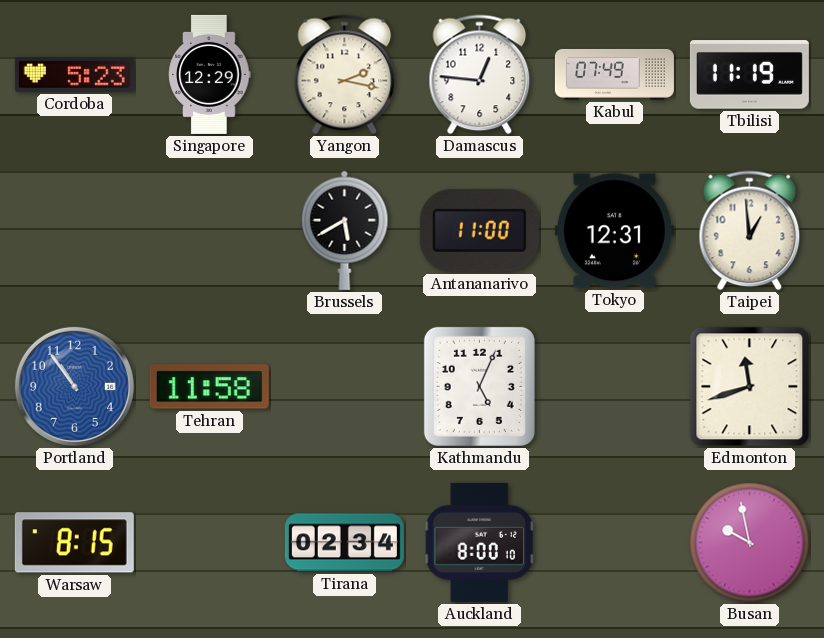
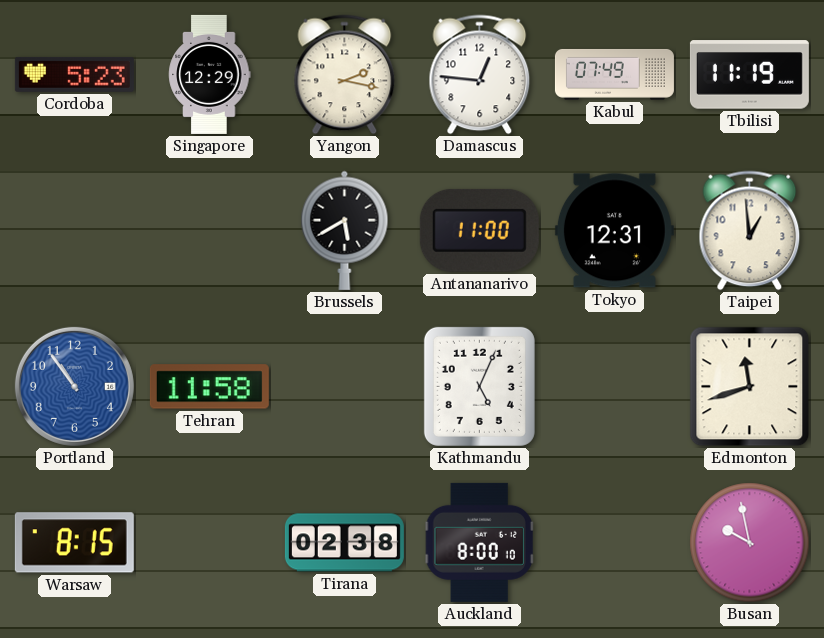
Tirana: 02:34 -> 02:38 (344, 543)
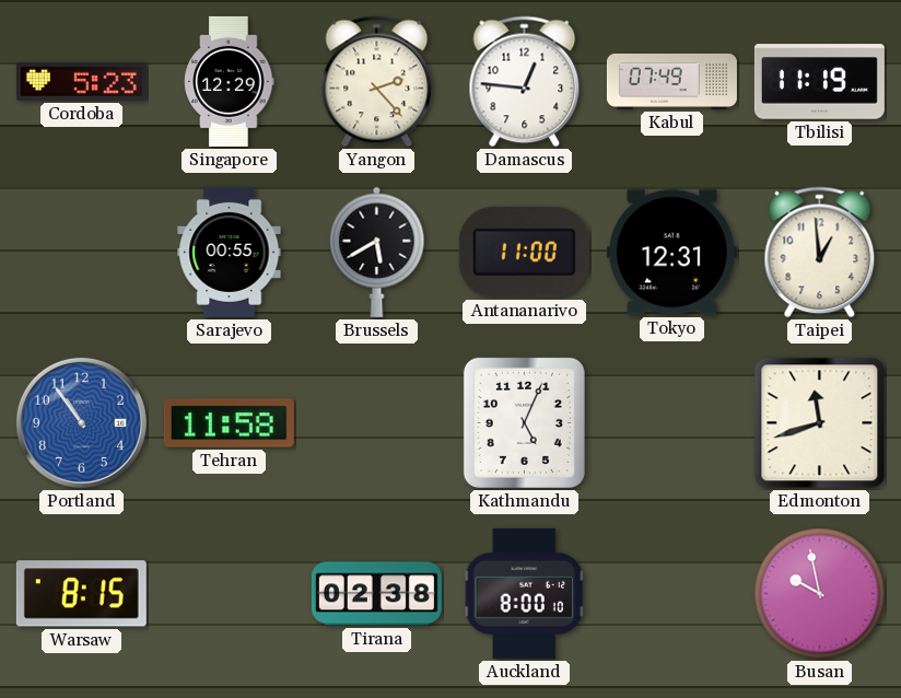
Yangon: 2:17 -> 2:23 (377, 82)
Sarajevo: none -> 00:55 (230, 252)
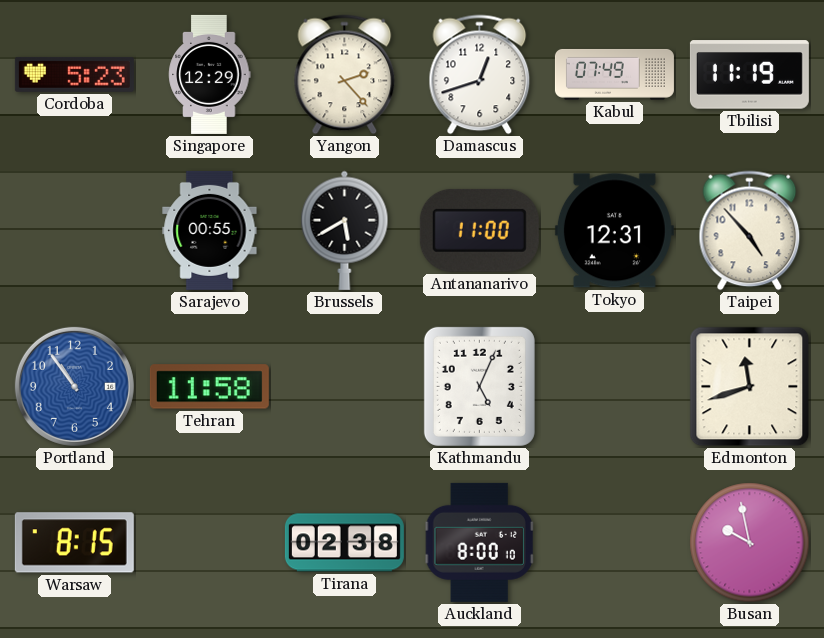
Damascus: 12:46 -> 12:42 (480, 75)
Taipei: 12:59 -> 4:53 (750, 231)
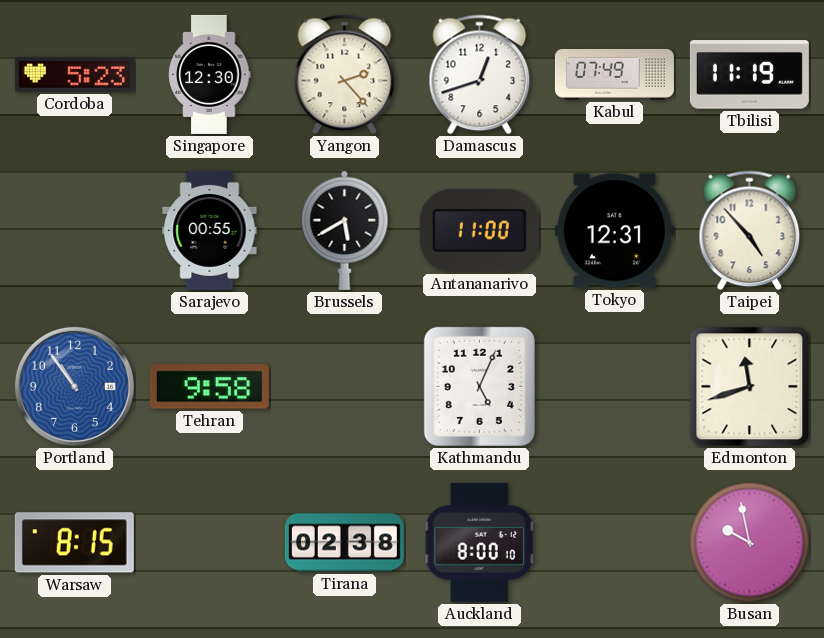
Singapore: 12:29 -> 12:30 (210, 74)
Tehran: 11:58 -> 9:58 (209, 387)
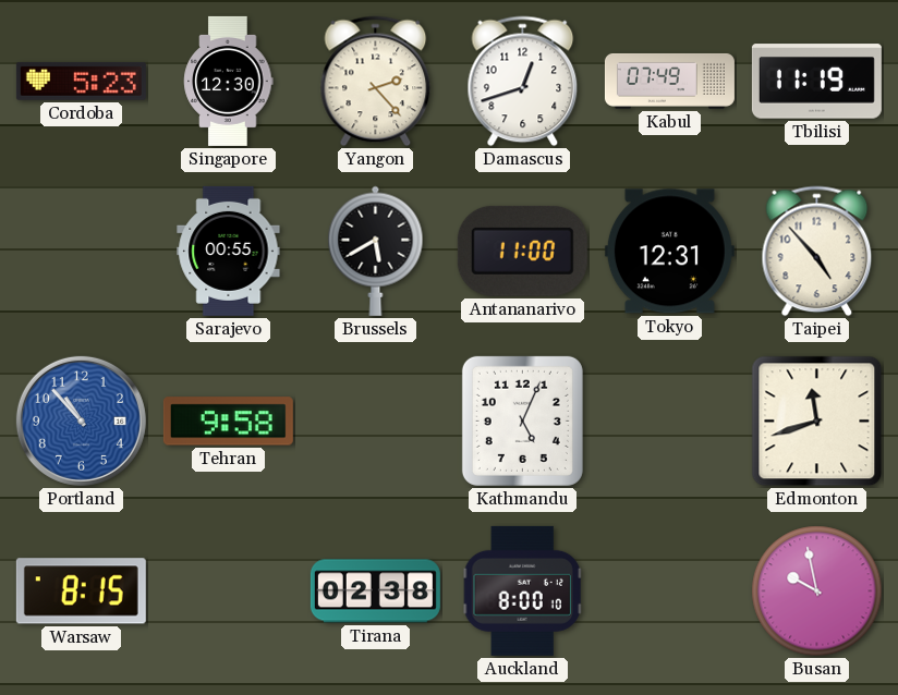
Portland: 10:54 -> 10:53 (81, 420)
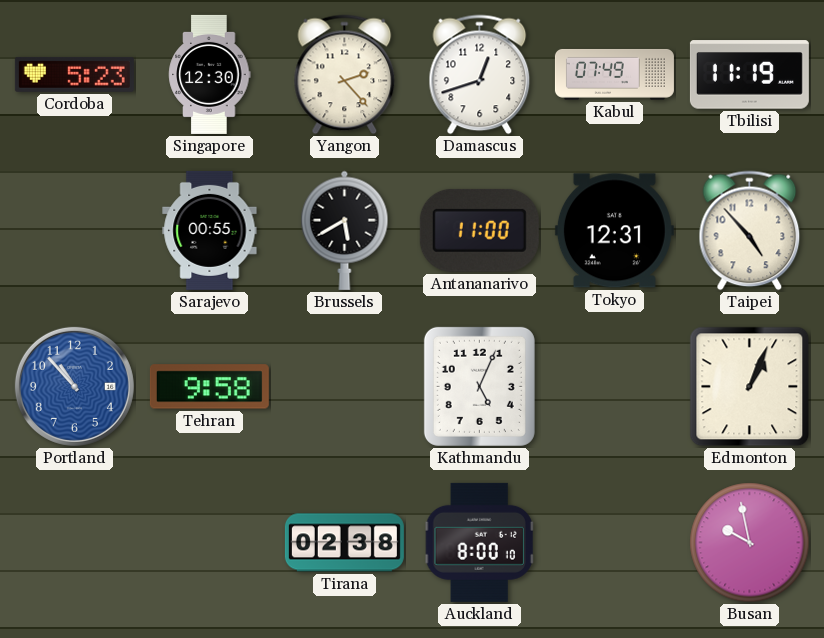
Edmonton: 11:42 -> 1:04 (750, 387)
Warsaw: 8:15 -> none (81, 592)
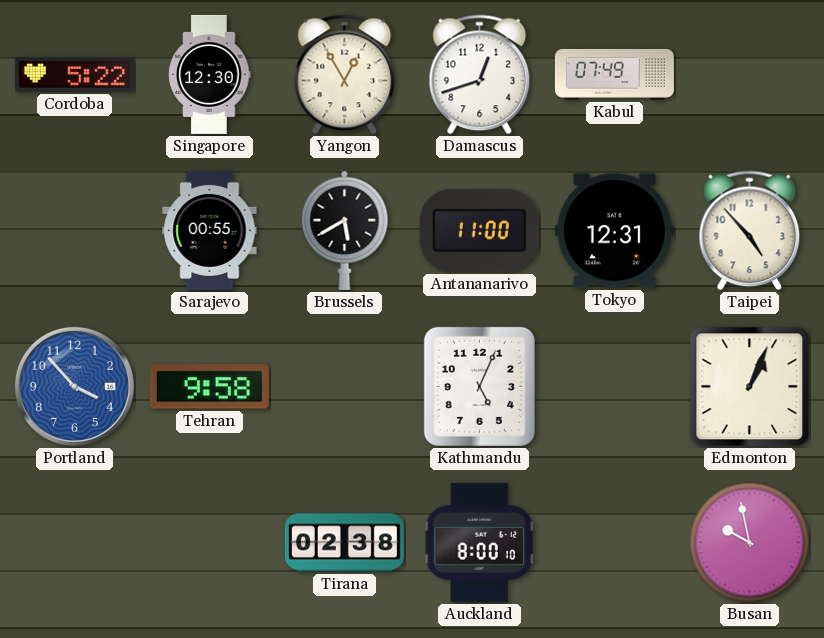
Cordoba: 5:23 -> 5:22 (74, 74)
Yangon: 2:23 -> 12:55 (345, 75)
Tbilisi: 11:19 -> none (749, 75)
Portland: 10:53 -> 3:53 (74, 386)
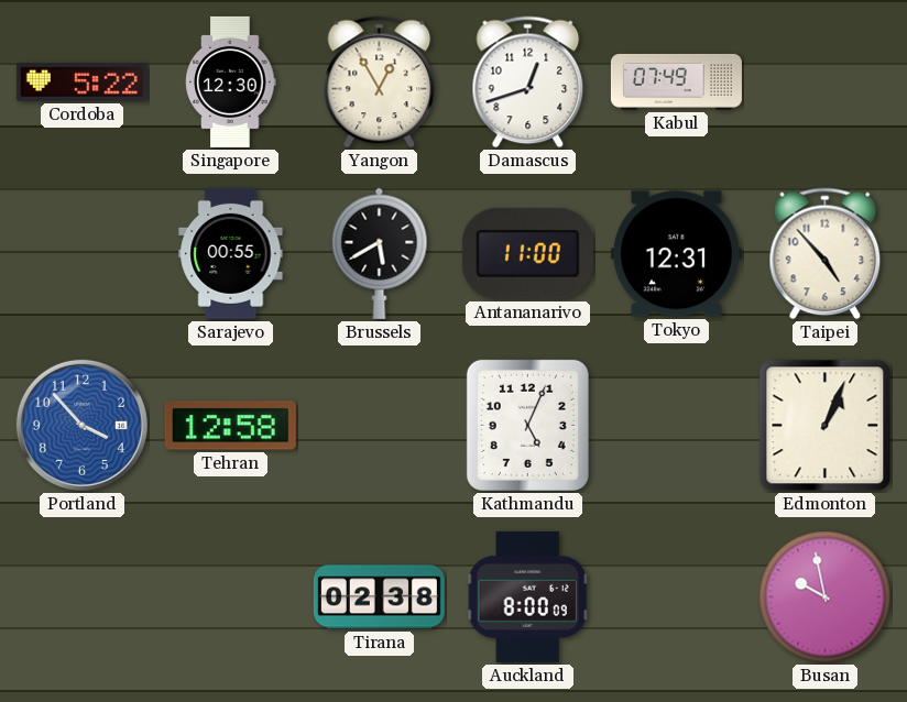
Tehran: 9:58 -> 12:58 (230, 426)
Auckland: 8:00:10 -> 8:00:09 (528, 596)
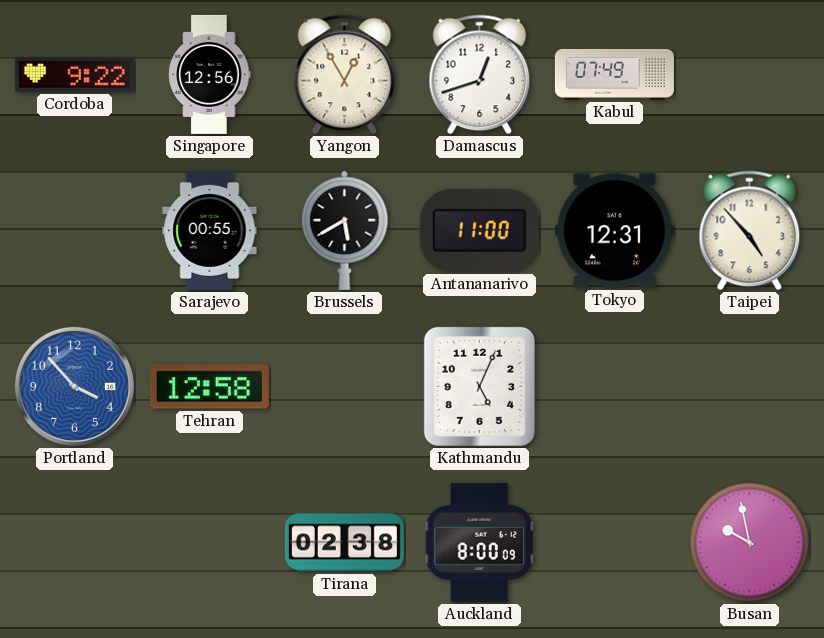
Cordoba: 5:22 -> 9:22 (74, 74)
Singapore: 12:30 -> 12:56 (210, 74)
Edmonton: 1:04 -> none (826, 426)
